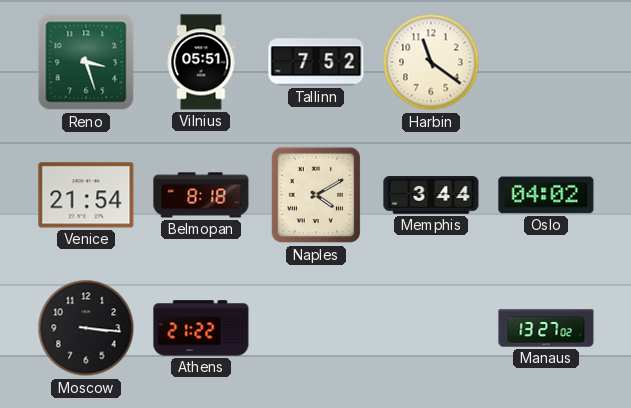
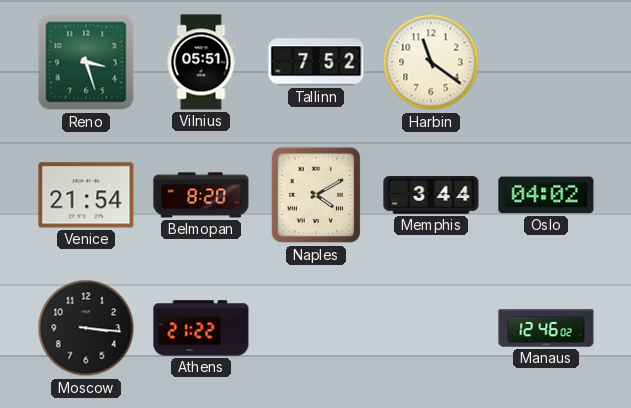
Belmopan: 8:18 -> 8:20 (201, 195)
Manaus: 13:27 -> 12:46 (546, 328)
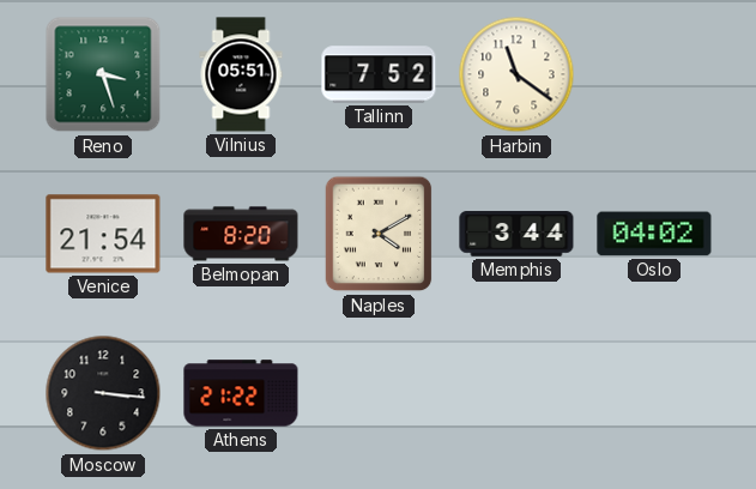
Manaus: 12:46 -> none (546, 328)
